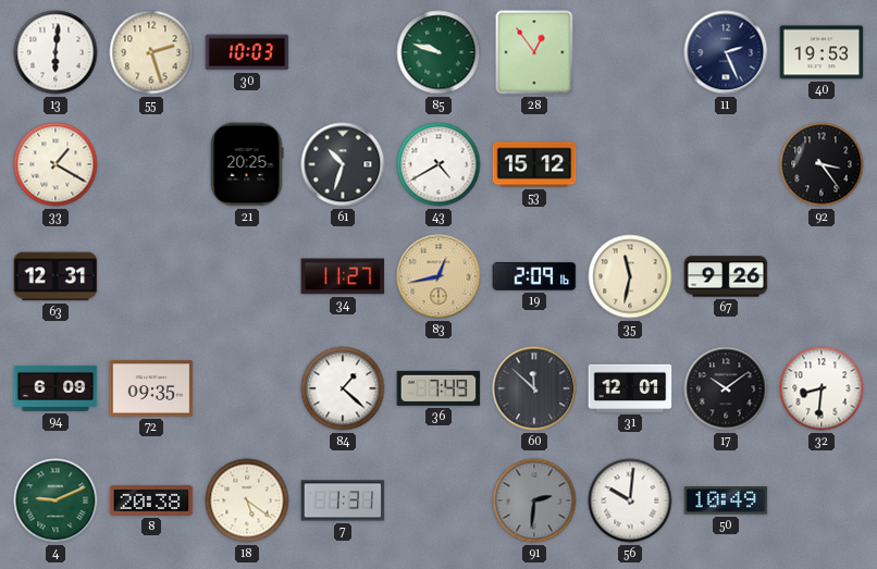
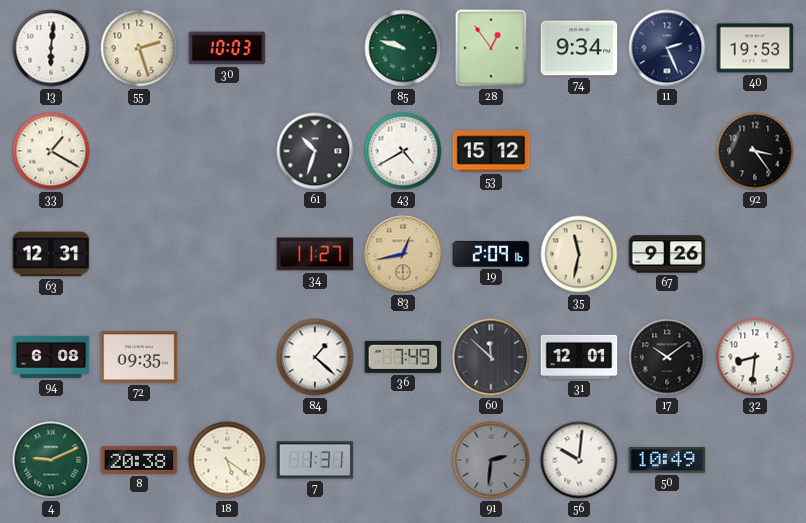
74: none -> 9:34 (579, 48)
21: 20:25 -> none (247, 164)
94: 6:09 -> 6:08 (51, 357)
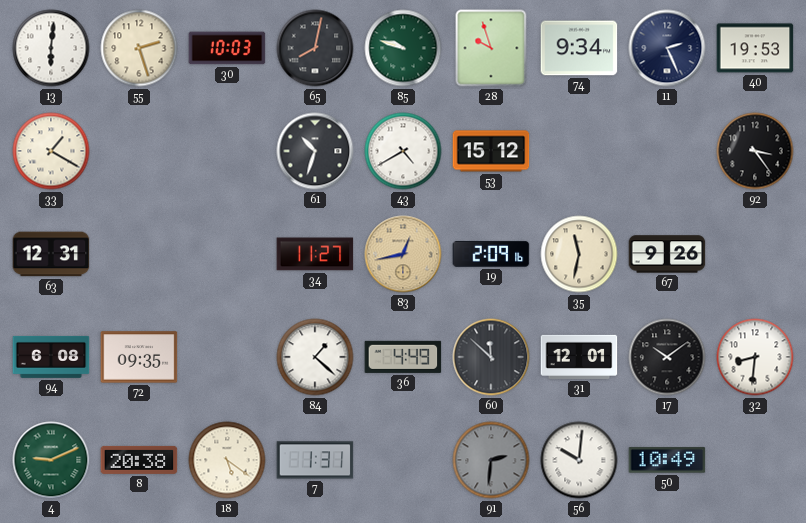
65: none -> 8:02 (315, 48)
28: 12:54 -> 9:57 (491, 48)
36: 7:49 -> 4:49 (403, 357)
